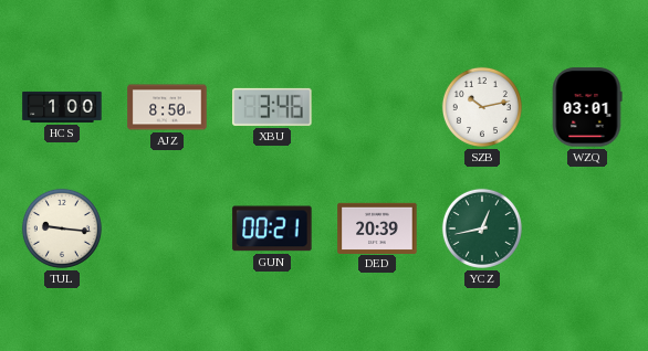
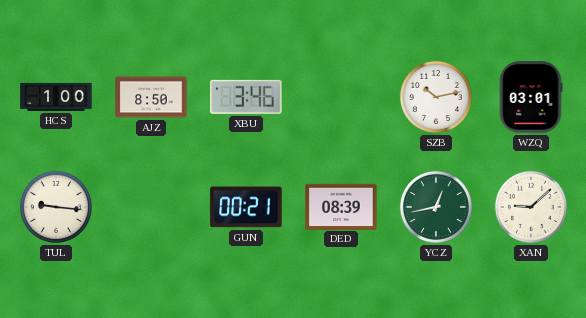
DED: 20:39 -> 08:39 (341, 206)
XAN: none -> 9:08 (531, 207)
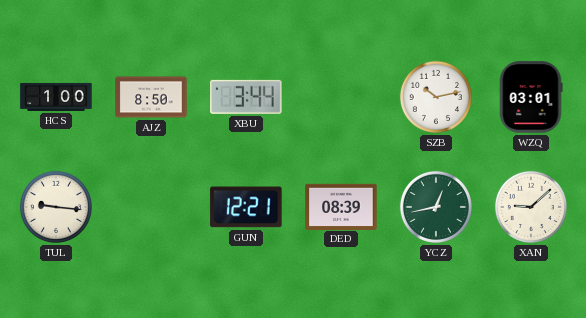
XBU: 3:46 -> 3:44 (246, 97)
GUN: 00:21 -> 12:21 (246, 207)
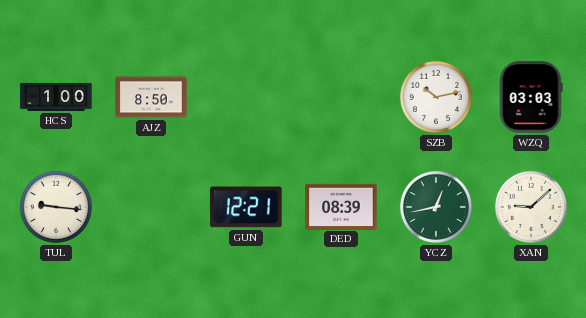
XBU: 3:44 -> none (246, 97)
WZQ: 03:01 -> 03:03 (531, 97)
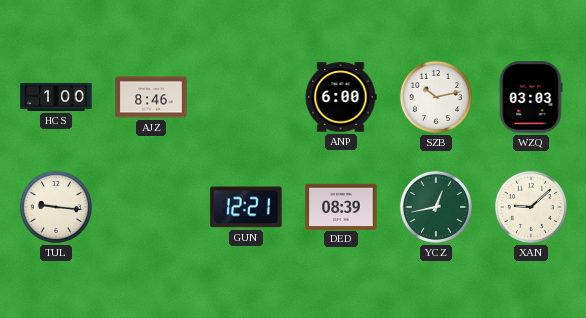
AJZ: 8:50 -> 8:46 (151, 97)
ANP: none -> 6:00 (341, 97)
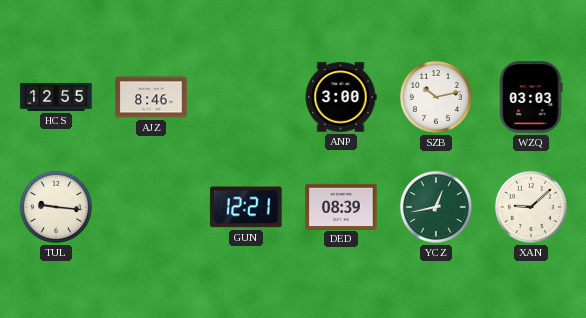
HCS: 1:00 -> 12:55 (56, 97)
ANP: 6:00 -> 3:00 (341, 97)
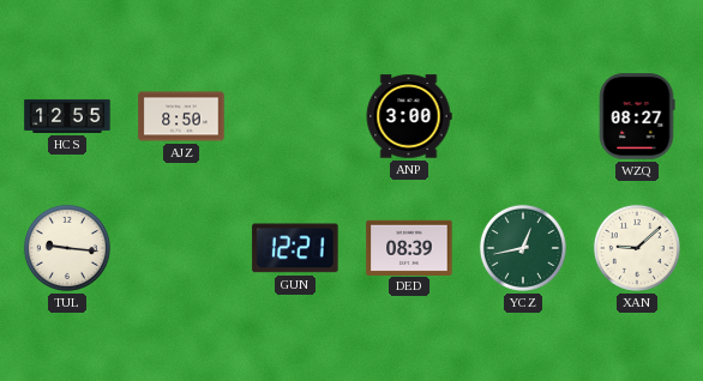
AJZ: 8:46 -> 8:50 (181, 116)
SZB: 10:13 -> none (436, 97)
WZQ: 03:03 -> 08:27 (637, 116)
